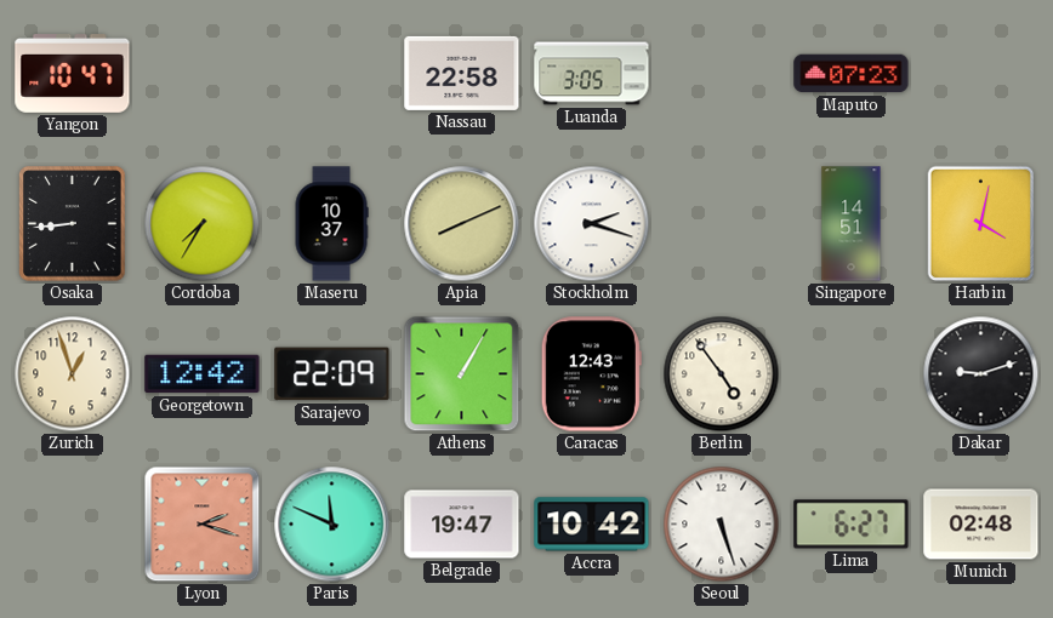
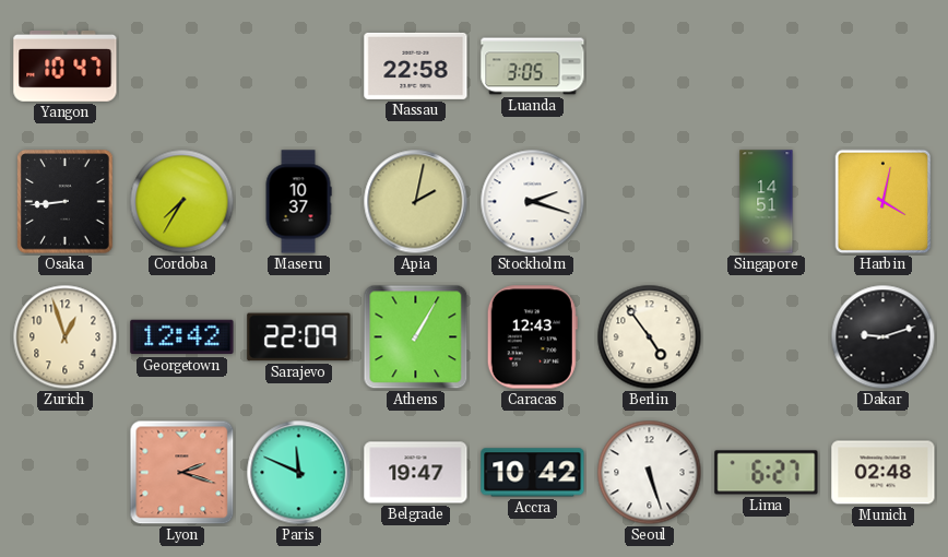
Maputo: 07:23 -> none (852, 74)
Apia: 8:11 -> 2:02 (416, 202)
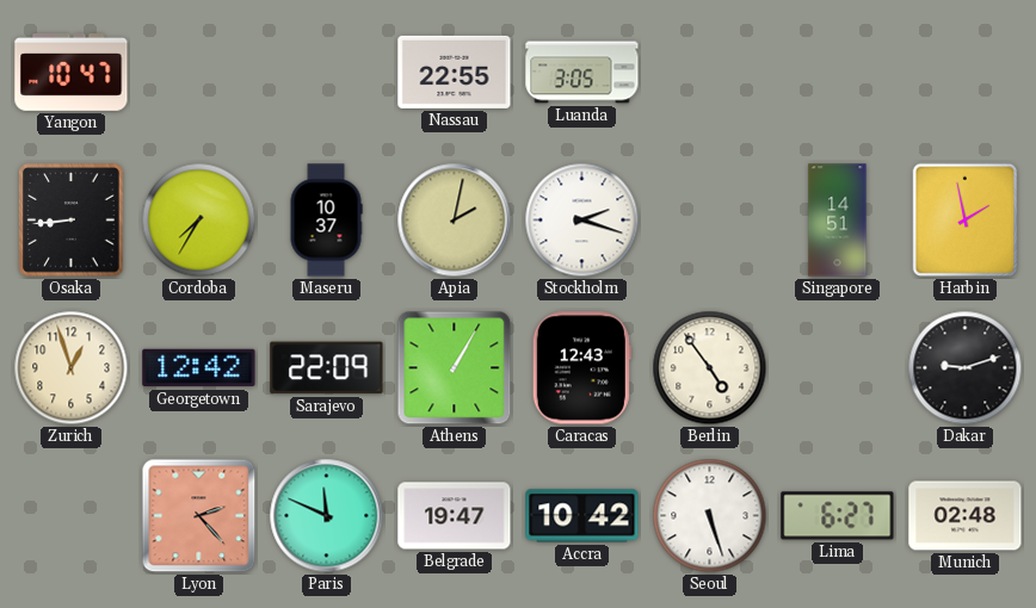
Nassau: 22:58 -> 22:55 (455, 72)
Harbin: 4:02 -> 1:58 (966, 221)
Lyon: 2:18 -> 2:23 (199, 516)
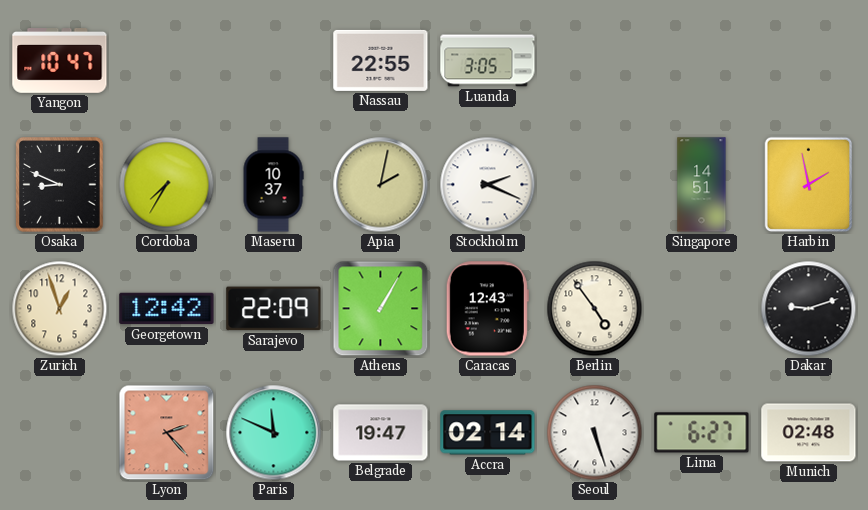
Osaka: 8:44 -> 8:49 (60, 185)
Stockholm: 2:18 -> 2:19 (488, 185)
Accra: 10:42 -> 02:14 (488, 433)
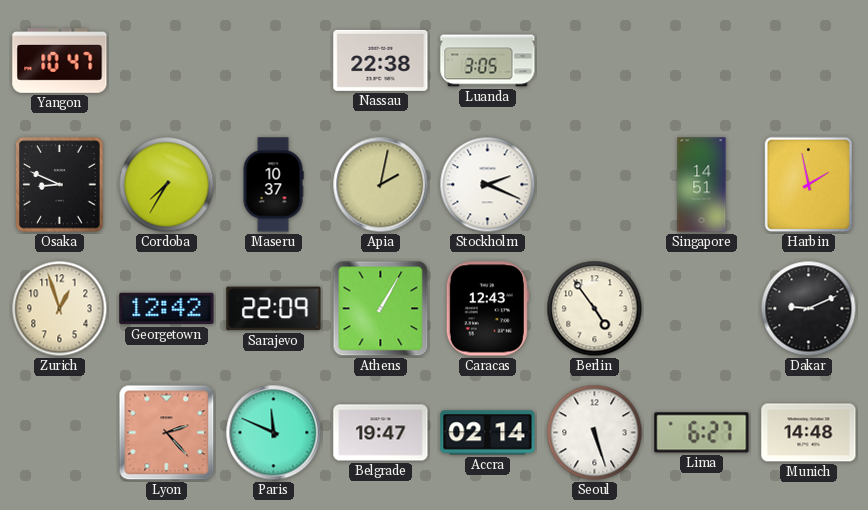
Nassau: 22:55 -> 22:38 (381, 60)
Dakar: 9:12 -> 9:11 (809, 309)
Munich: 02:48 -> 14:48 (809, 433)
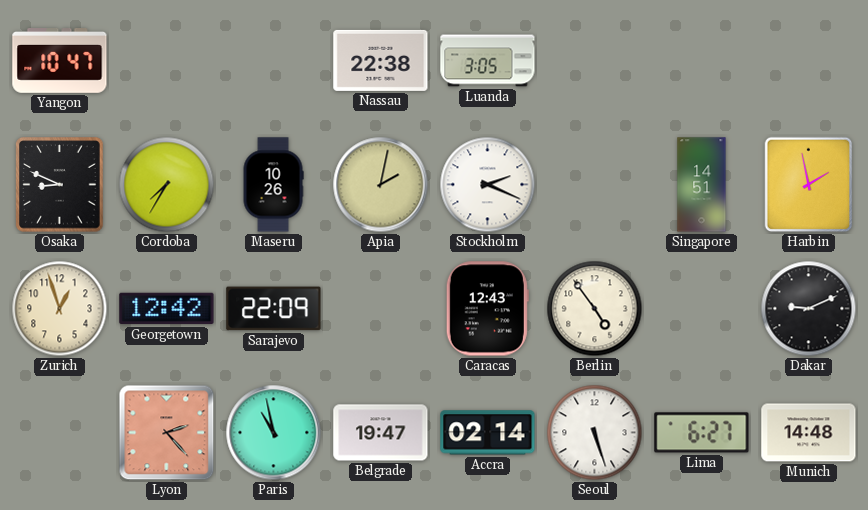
Maseru: 10:37 -> 10:26 (273, 185)
Athens: 1:05 -> none (381, 309)
Paris: 11:49 -> 10:58 (274, 433)
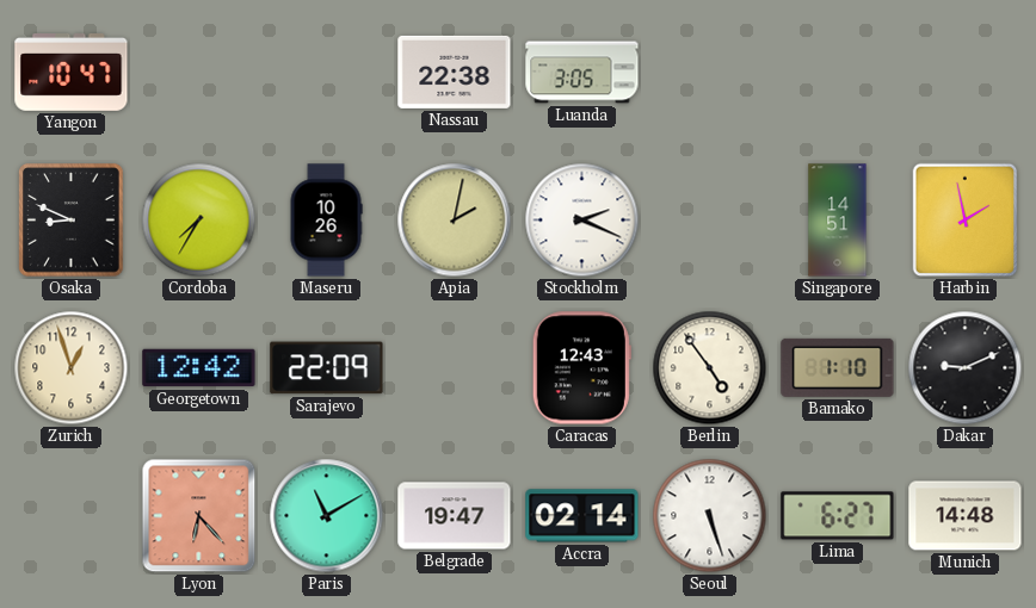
Bamako: none -> 1:10 (838, 367)
Lyon: 2:23 -> 6:23 (199, 516)
Paris: 10:58 -> 11:10 (327, 516)
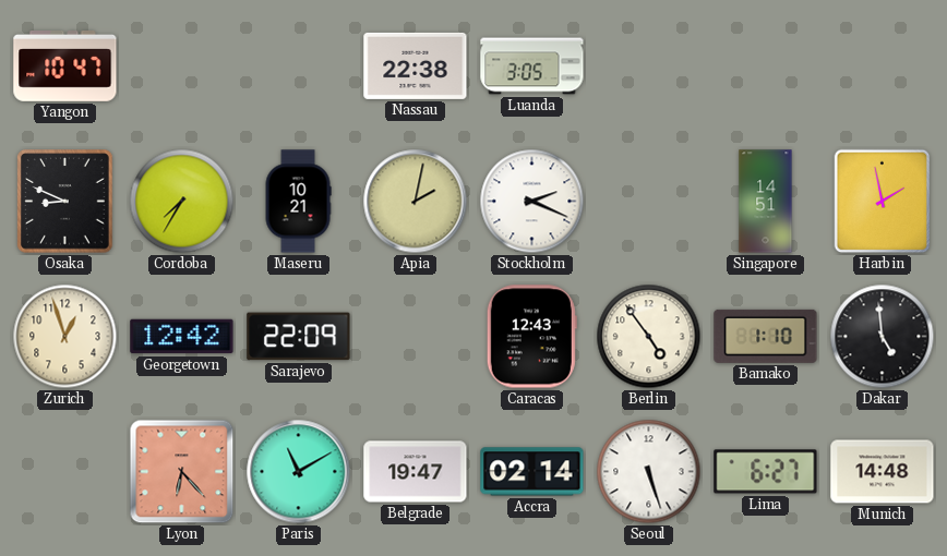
Maseru: 10:26 -> 10:21 (298, 202)
Dakar: 9:11 -> 4:59 (883, 337)
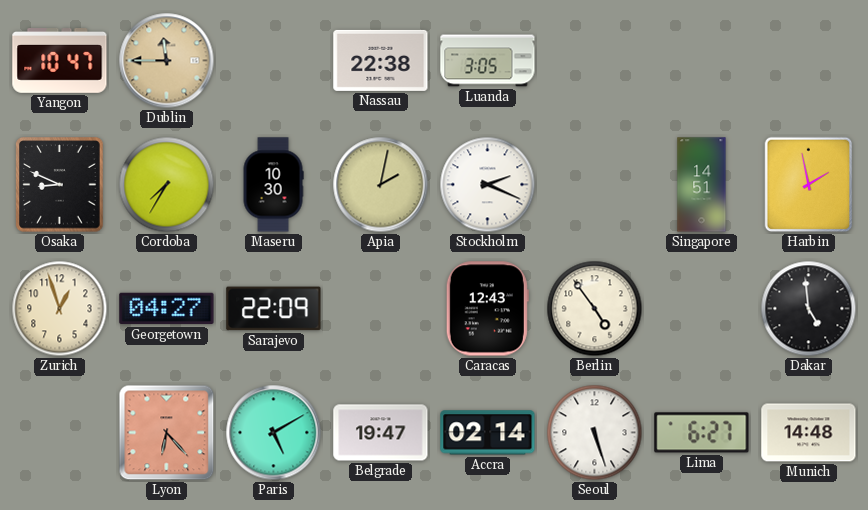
Dublin: none -> 11:45 (167, 61)
Maseru: 10:21 -> 10:30 (273, 185)
Georgetown: 12:42 -> 04:27 (167, 309)
Bamako: 1:10 -> none (766, 336)
Paris: 11:10 -> 5:10 (274, 433)
